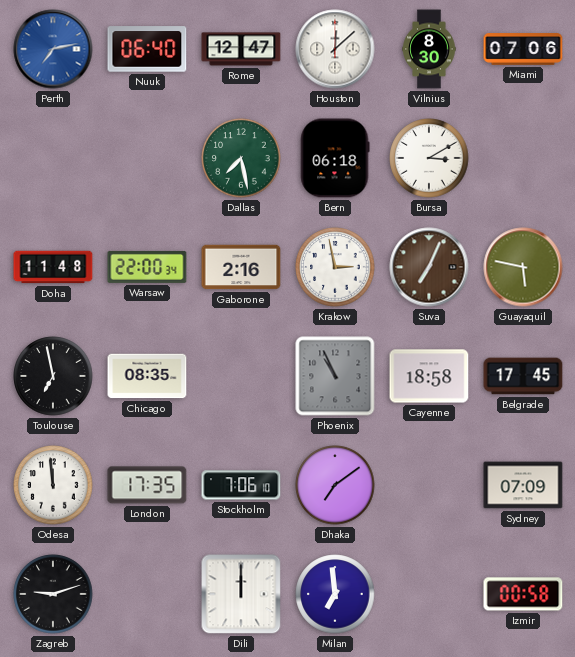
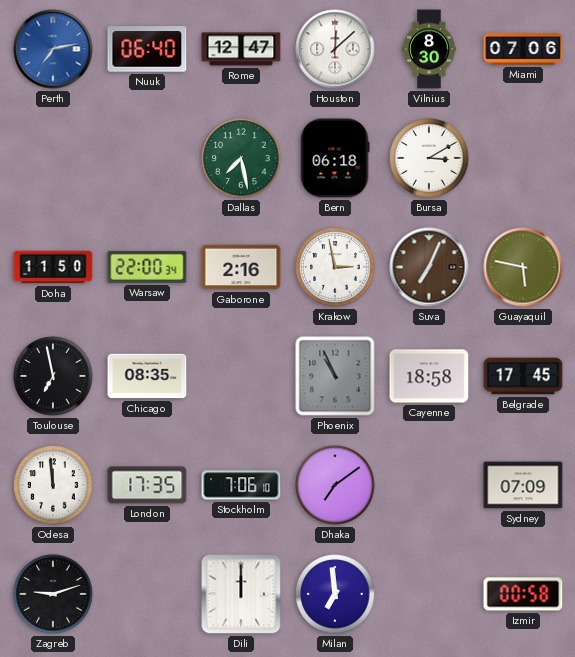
Doha: 11:48 -> 11:50 (53, 267)
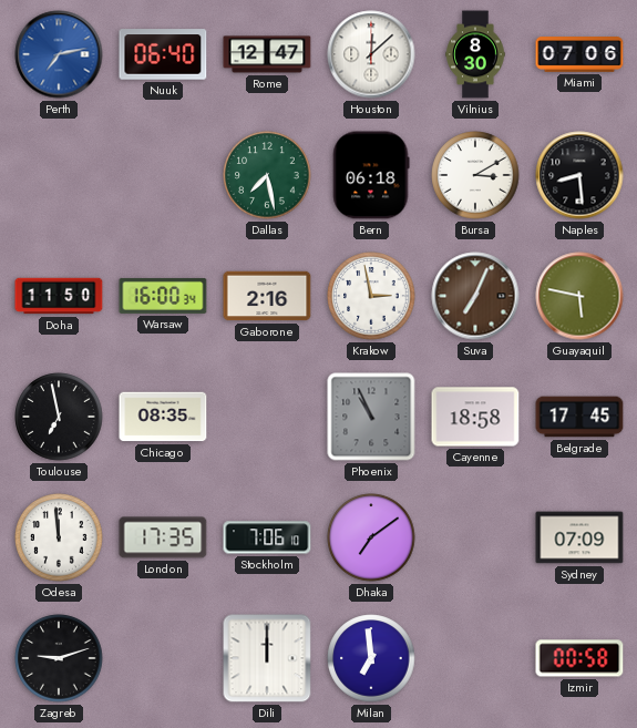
Naples: none -> 8:29 (579, 175)
Warsaw: 22:00 -> 16:00 (163, 296)
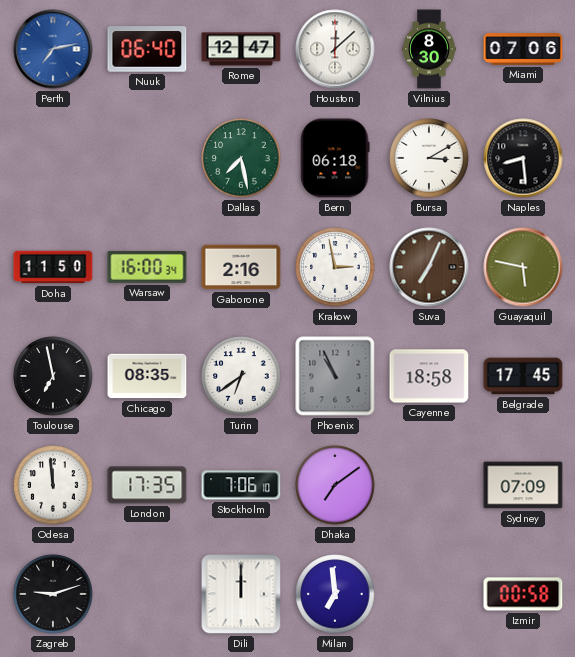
Turin: none -> 6:39 (241, 376)
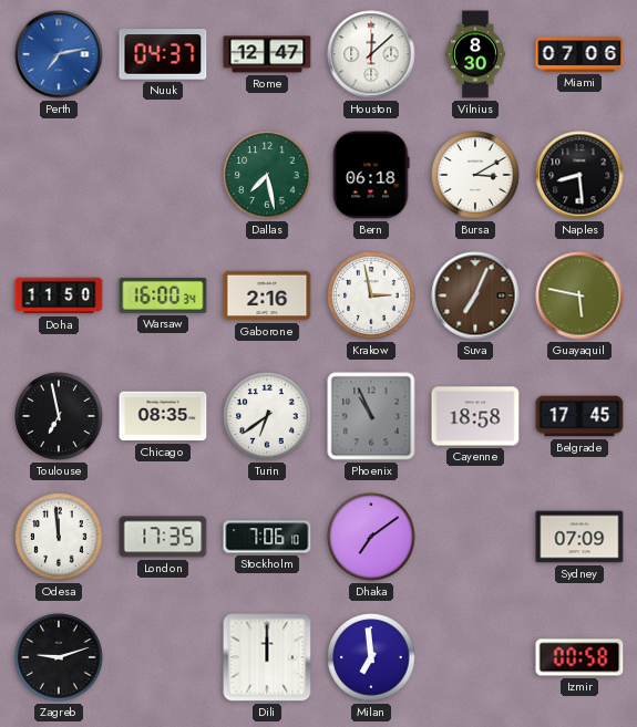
Nuuk: 06:40 -> 04:37 (163, 54)
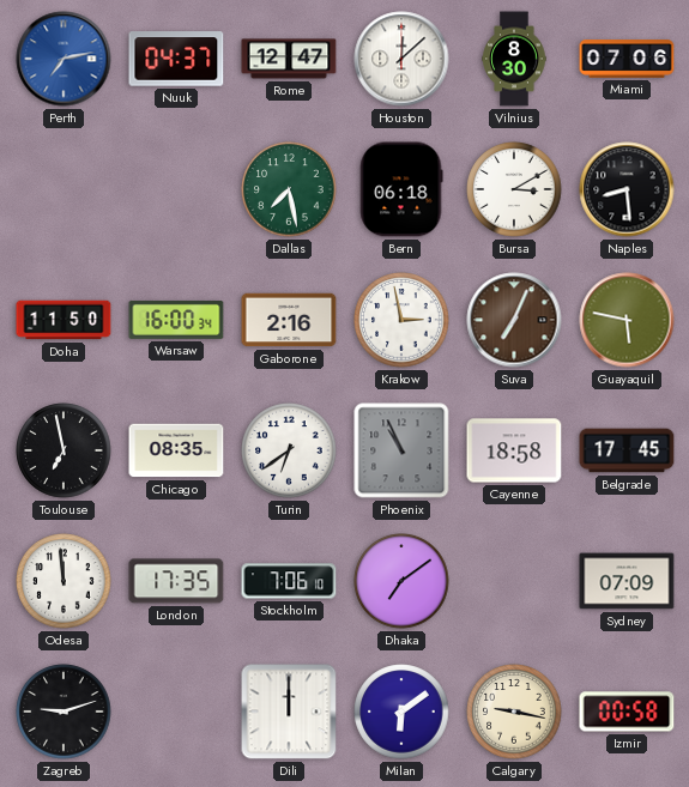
Milan: 6:59 -> 6:09 (401, 712)
Calgary: none -> 9:17 (514, 712)
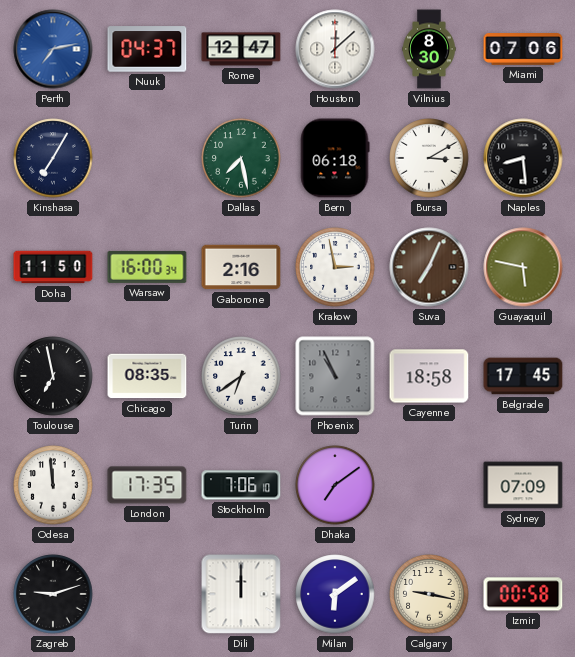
Kinshasa: none -> 7:05 (53, 158)
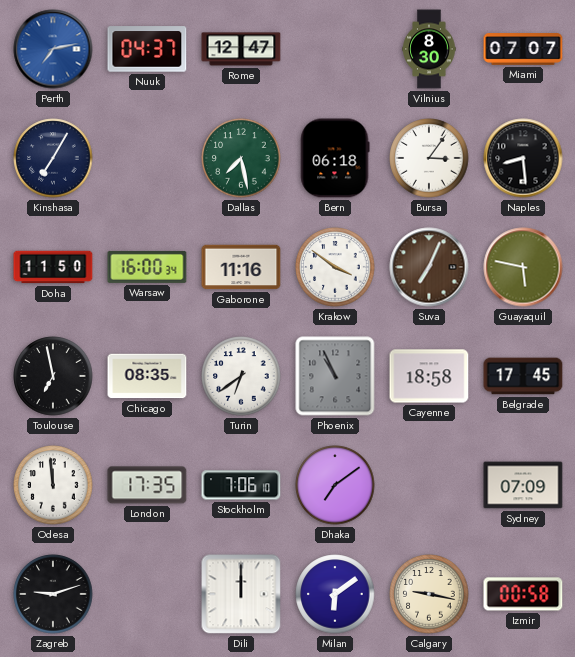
Houston: 12:08 -> none (335, 49)
Miami: 07:06 -> 07:07 (523, 49)
Bursa: 3:10 -> 3:06 (429, 158)
Gaborone: 2:16 -> 11:16 (241, 267)
Krakow: 2:58 -> 3:51 (335, 267)
